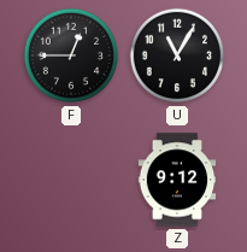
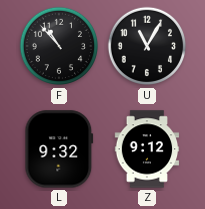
F: 12:45 -> 10:53 (59, 46)
L: none -> 9:32 (59, 149)
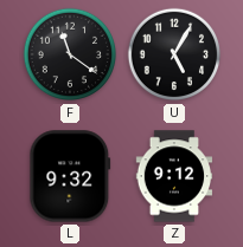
F: 10:53 -> 11:21 (70, 54)
U: 11:05 -> 5:05 (174, 54)
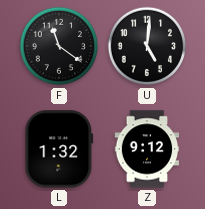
U: 5:05 -> 5:01 (147, 46)
L: 9:32 -> 1:32 (59, 149)
